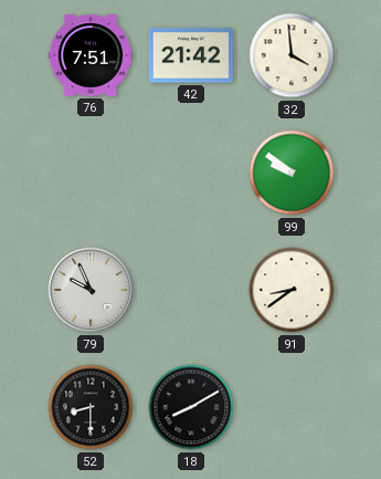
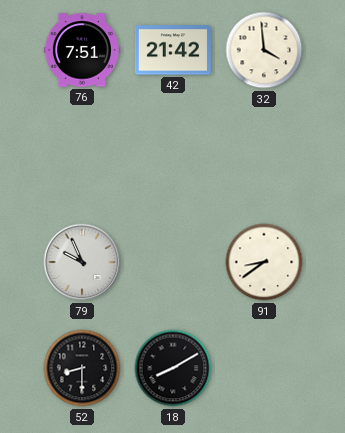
99: 9:51 -> none (292, 173)
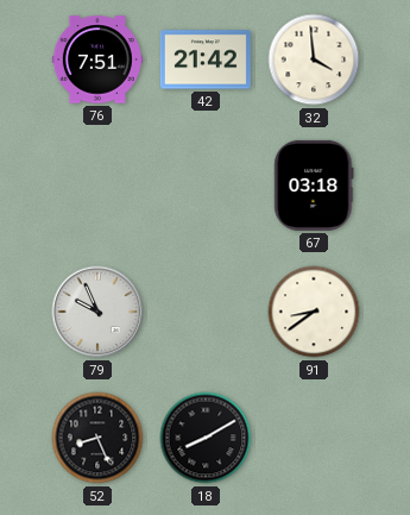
67: none -> 03:18 (314, 186)
52: 8:30 -> 8:26 (97, 438)
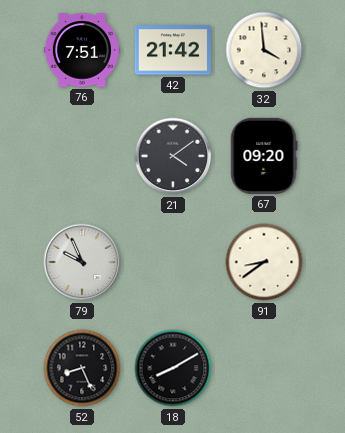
21: none -> 4:09 (173, 156)
67: 03:18 -> 09:20 (264, 156)
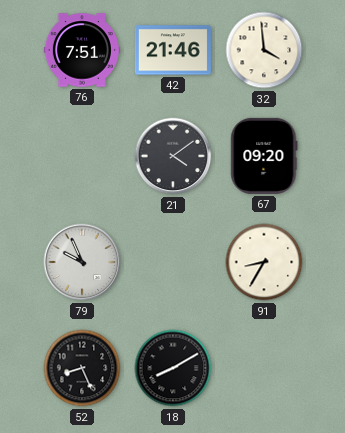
42: 21:42 -> 21:46 (173, 50)
91: 8:39 -> 8:35 (264, 262)
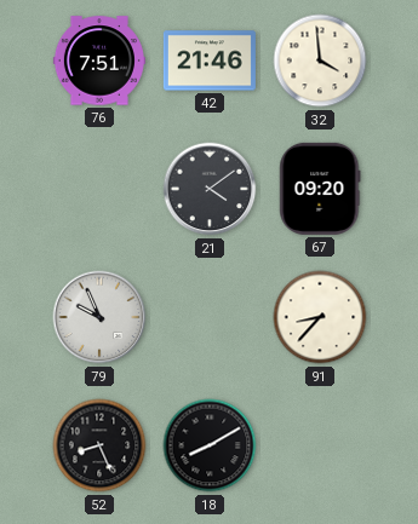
91: 8:35 -> 8:37 (320, 317)
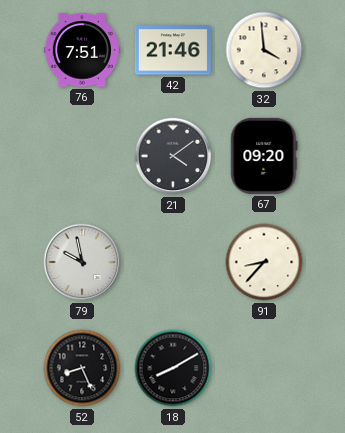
79: 9:56 -> 9:58 (82, 262)
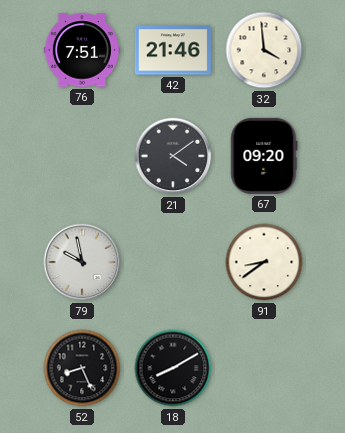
91: 8:37 -> 8:39 (264, 262)
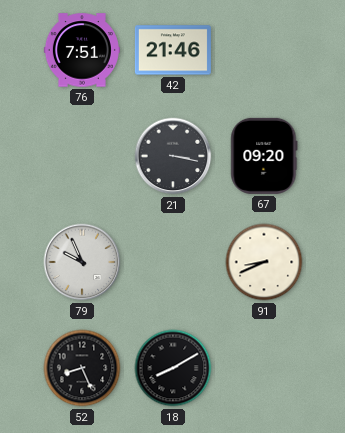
32: 3:59 -> none (264, 50)
21: 4:09 -> 3:17 (173, 156)
79: 9:58 -> 9:56 (82, 262)
91: 8:39 -> 8:41 (264, 262)
